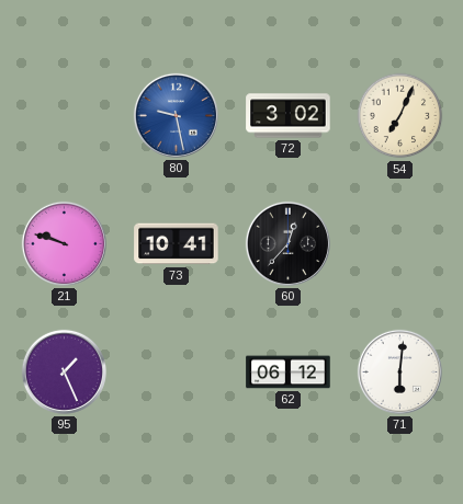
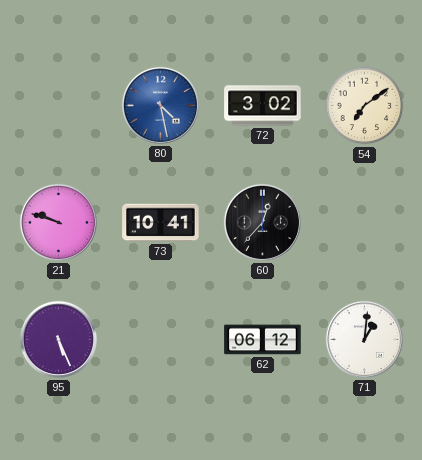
80: 9:28 -> 4:28 (160, 105)
54: 7:04 -> 7:09 (365, 106)
95: 1:26 -> 5:26 (58, 339)
71: 6:01 -> 1:01 (364, 339)
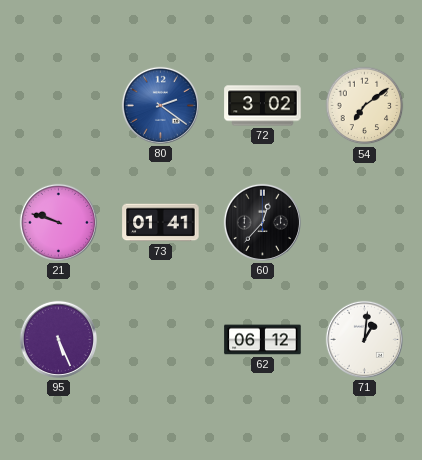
80: 4:28 -> 2:21 (160, 105)
73: 10:41 -> 01:41 (161, 223)
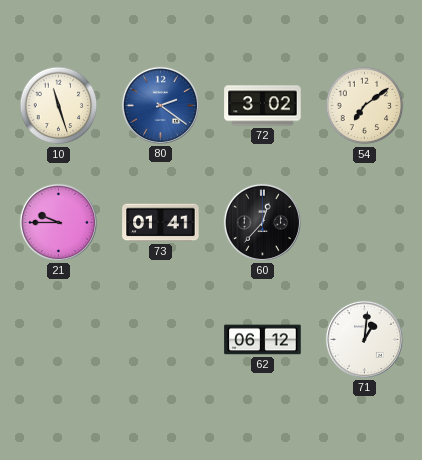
10: none -> 11:27 (59, 106)
21: 9:48 -> 9:45 (58, 222)
95: 5:26 -> none (58, 339)
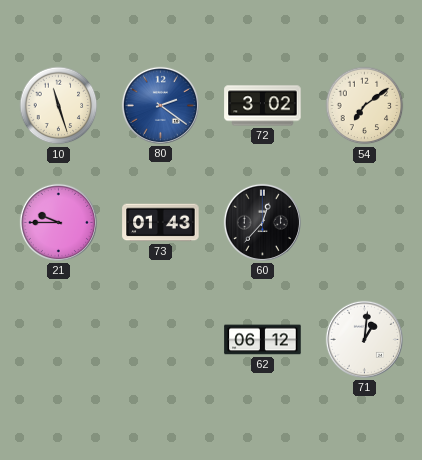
73: 01:41 -> 01:43 (161, 223)
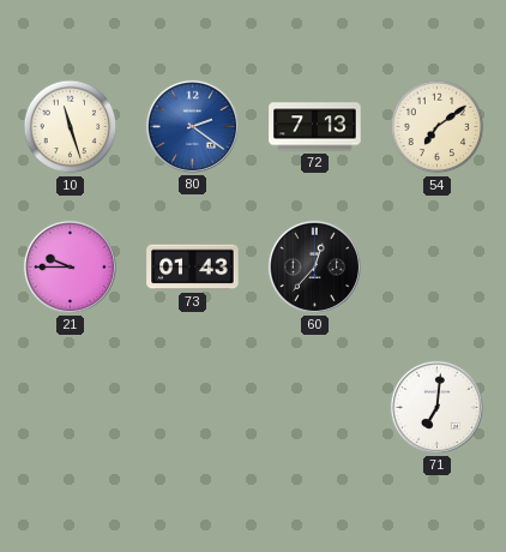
72: 3:02 -> 7:13 (315, 127)
62: 06:12 -> none (263, 340)
71: 1:01 -> 7:01 (436, 407)
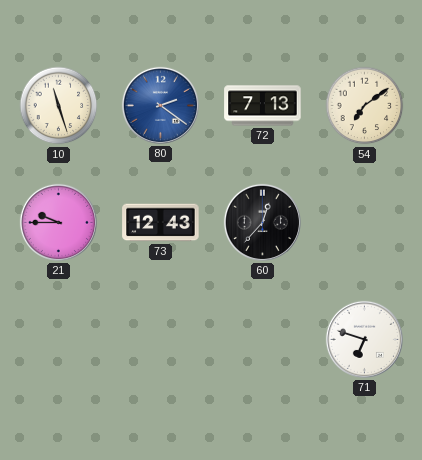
73: 01:43 -> 12:43 (161, 223)
71: 7:01 -> 6:48 (364, 339)
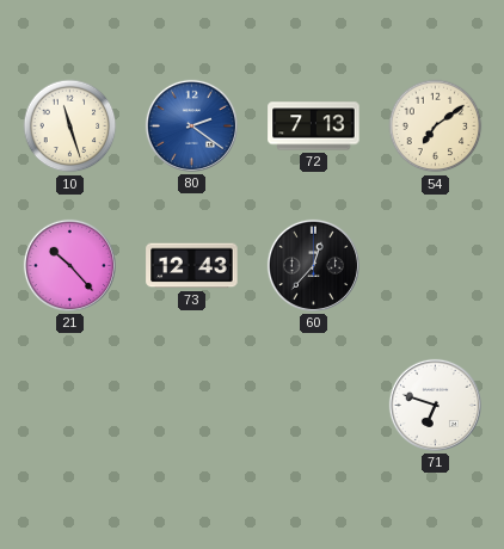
21: 9:45 -> 10:23 (69, 265)
